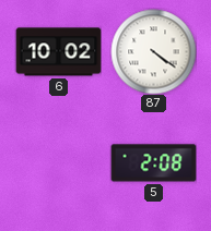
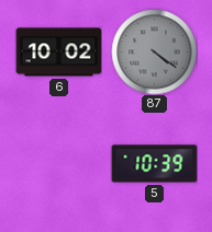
87 dial: white -> grey (154, 51)
5: 2:08 -> 10:39 (154, 164)
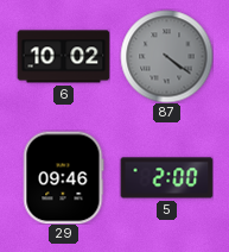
29: none -> 09:46 (63, 177)
5: 10:39 -> 2:00 (166, 178)
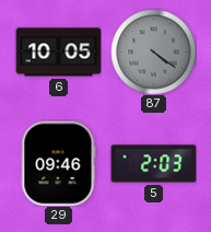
6: 10:02 -> 10:05 (58, 53)
5: 2:00 -> 2:03 (153, 164)
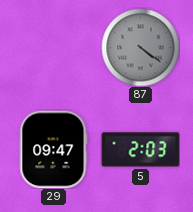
6: 10:05 -> none (58, 53)
29: 09:46 -> 09:47 (53, 149)
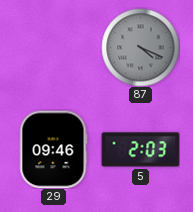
87: 4:21 -> 4:19 (140, 47)
29: 09:47 -> 09:46 (53, 149)
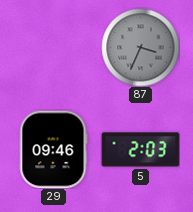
87: 4:19 -> 3:34 (140, 47)
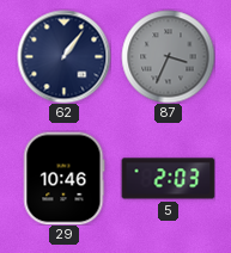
62: none -> 1:06 (63, 56)
29: 09:46 -> 10:46 (63, 178)
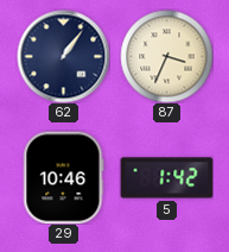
87 dial: grey -> cream (166, 56)
5: 2:03 -> 1:42 (166, 178)
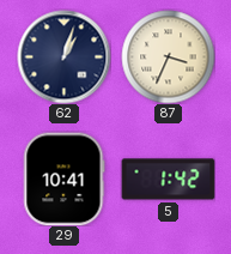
62: 1:06 -> 1:03 (63, 56)
29: 10:46 -> 10:41 (63, 179)
